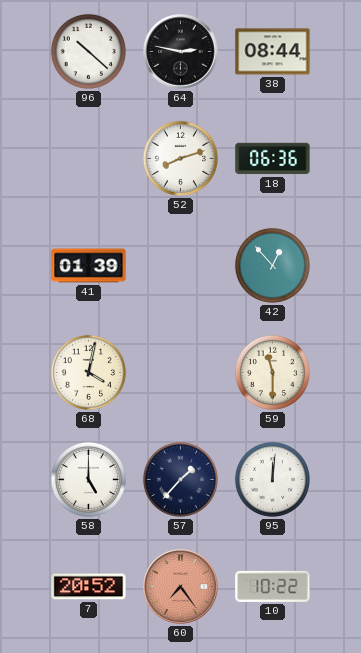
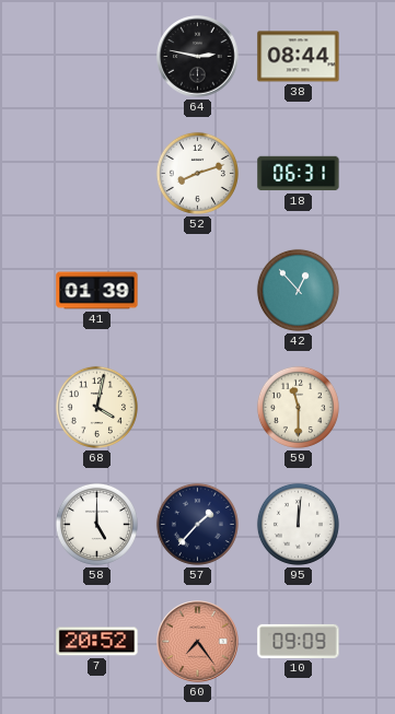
96: 10:22 -> none (88, 51)
18: 06:36 -> 06:31 (299, 174)
10: 10:22 -> 09:09 (299, 641)
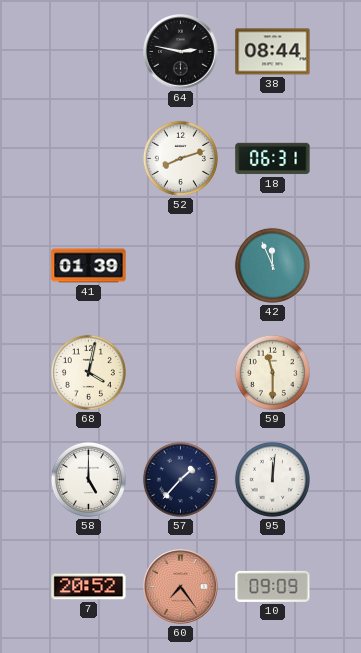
42: 12:53 -> 11:56 (272, 265)
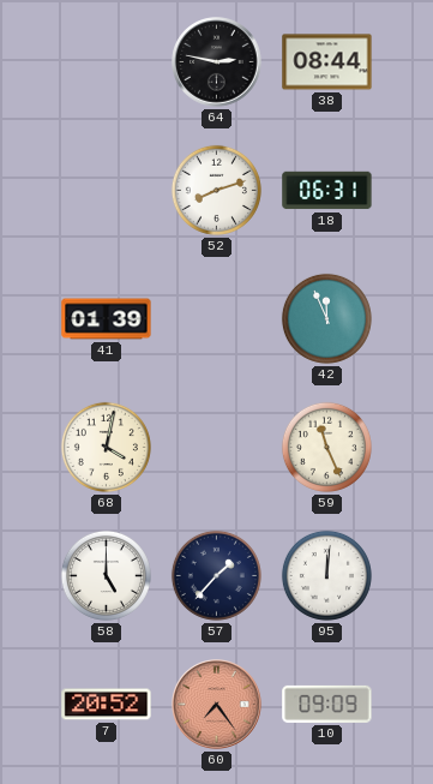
59: 11:30 -> 11:26 (326, 447)
